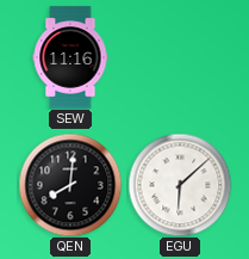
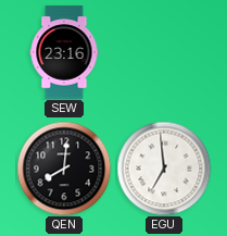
SEW: 11:16 -> 23:16 (64, 52)
EGU: 6:08 -> 6:59 (164, 169)
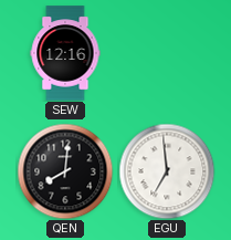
SEW: 23:16 -> 12:16 (65, 53)
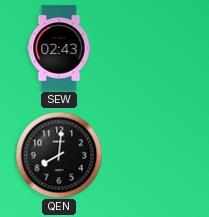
SEW: 12:16 -> 02:43 (59, 48)
EGU: 6:59 -> none (167, 171)
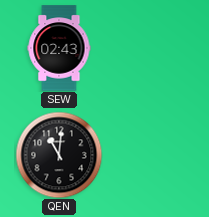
QEN: 8:01 -> 11:01 (59, 155)
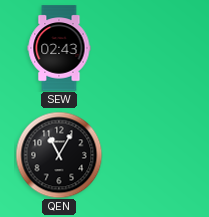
QEN: 11:01 -> 11:05 (59, 155)
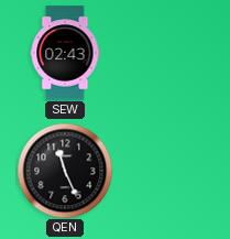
QEN: 11:05 -> 11:26 (65, 171)
